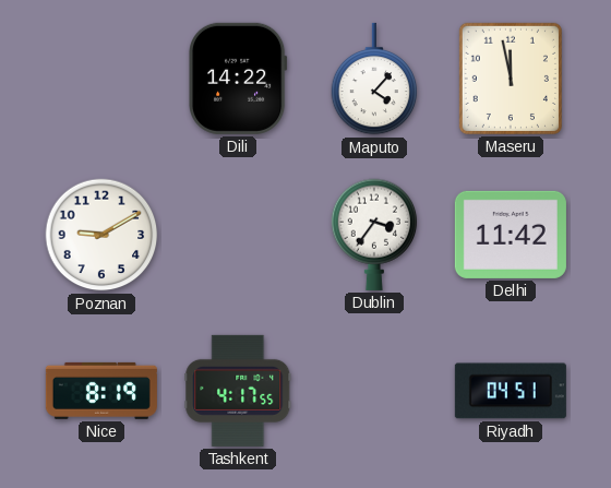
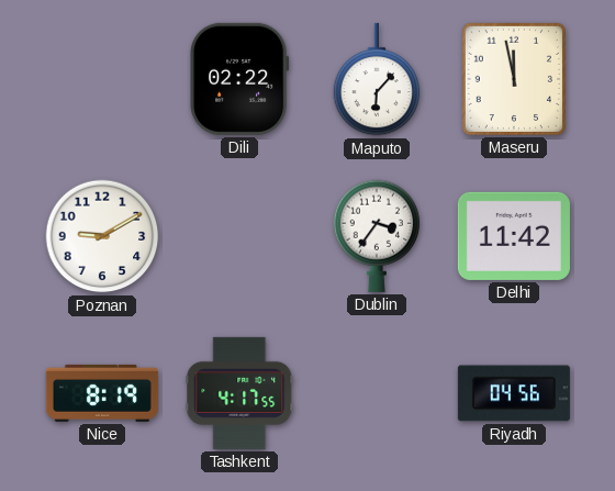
Dili: 14:22 -> 02:22 (239, 79)
Maputo: 4:07 -> 6:07 (377, 79)
Riyadh: 04:51 -> 04:56 (514, 393)
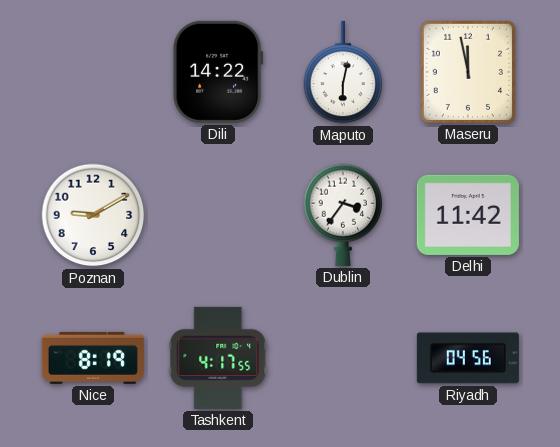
Dili: 02:22 -> 14:22 (218, 72)
Maputo: 6:07 -> 6:02 (343, 72)
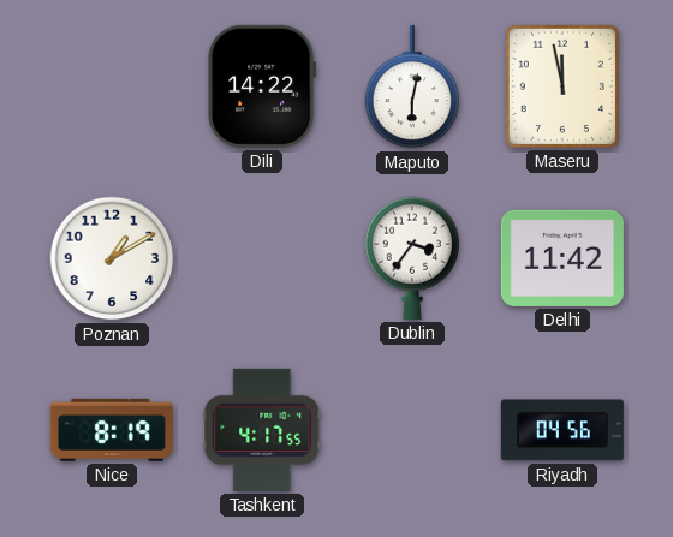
Poznan: 9:10 -> 1:10 (112, 258)
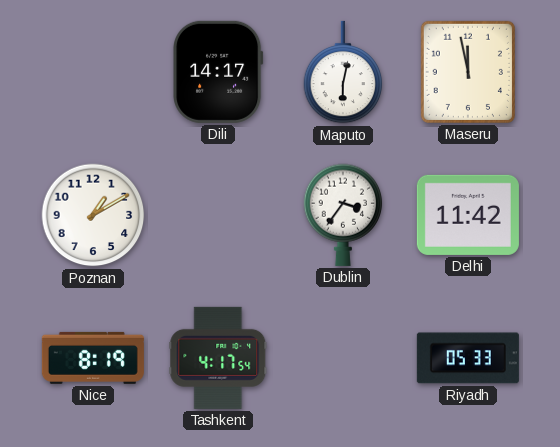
Dili: 14:22 -> 14:17 (218, 72)
Tashkent: 4:17:55 -> 4:17:54 (218, 358)
Riyadh: 04:56 -> 05:33 (468, 358)
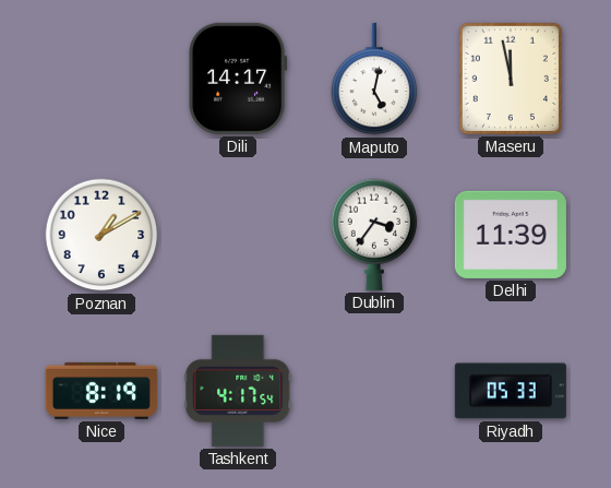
Maputo: 6:02 -> 5:02 (374, 79)
Delhi: 11:42 -> 11:39 (511, 235)
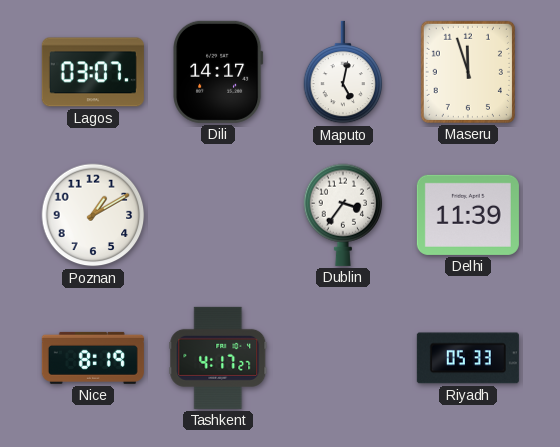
Lagos: none -> 03:07 (93, 72)
Maseru: 11:58 -> 11:57 (468, 72)
Tashkent: 4:17:54 -> 4:17:27 (218, 358)
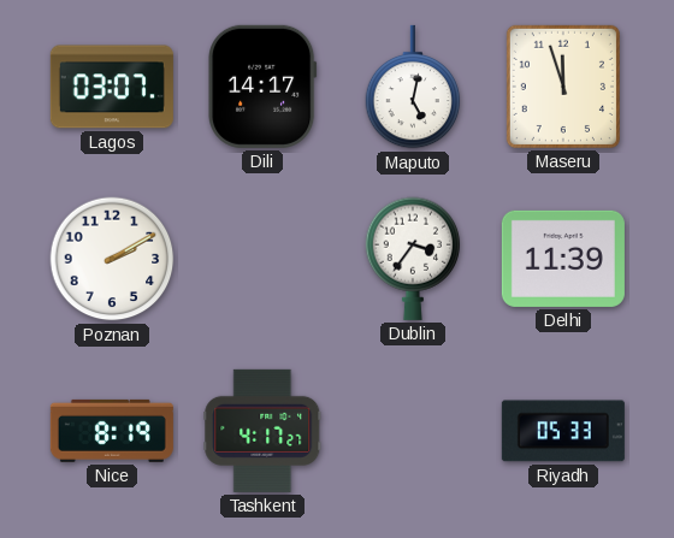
Poznan: 1:10 -> 2:10 (112, 259)
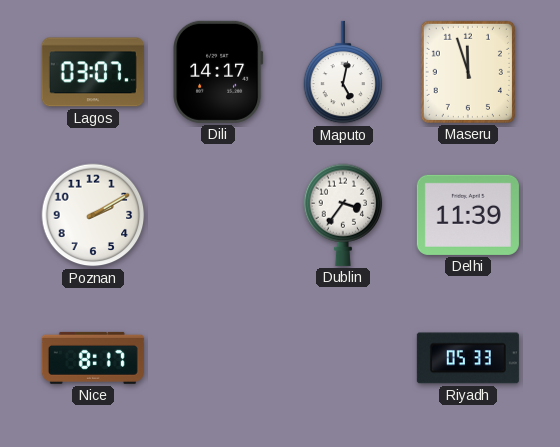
Nice: 8:19 -> 8:17 (93, 358)
Tashkent: 4:17 -> none (262, 431)
